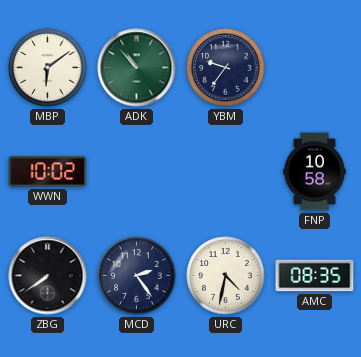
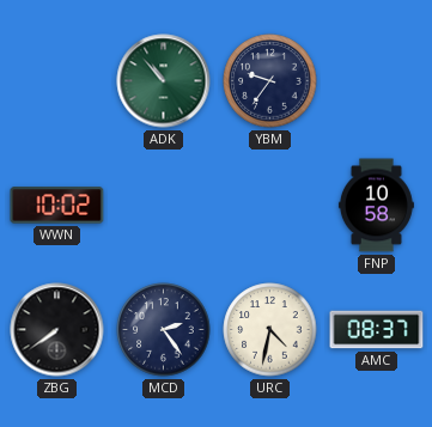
MBP: 6:09 -> none (48, 68)
AMC: 08:35 -> 08:37 (377, 330)
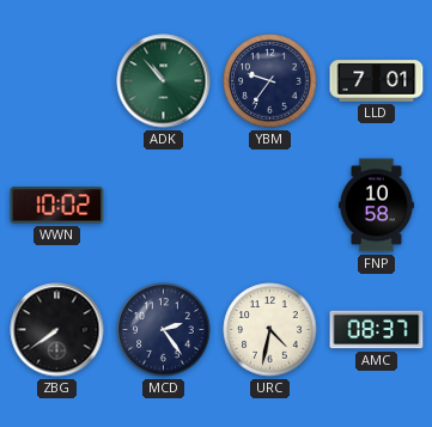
LLD: none -> 7:01 (377, 81)
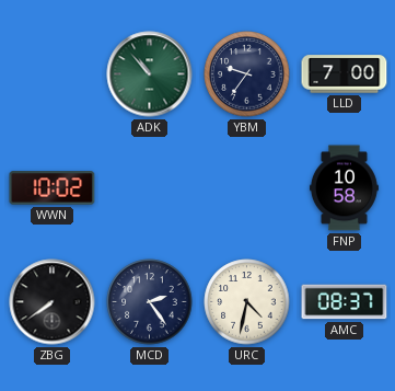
LLD: 7:01 -> 7:00 (345, 74)
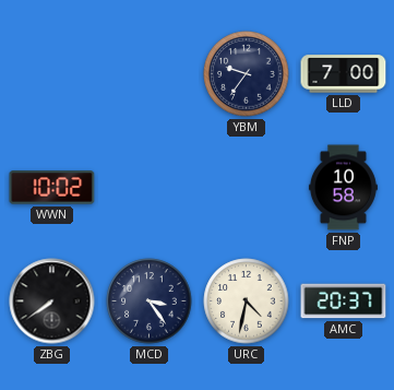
ADK: 10:53 -> none (150, 74)
MCD: 2:24 -> 3:24 (150, 302)
AMC: 08:37 -> 20:37 (344, 302)
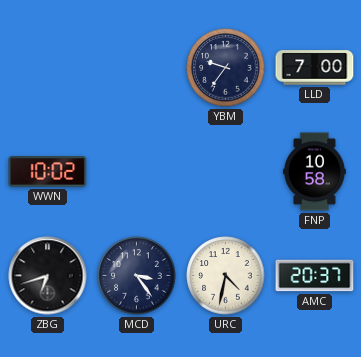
ZBG: 7:39 -> 6:42 (48, 276)
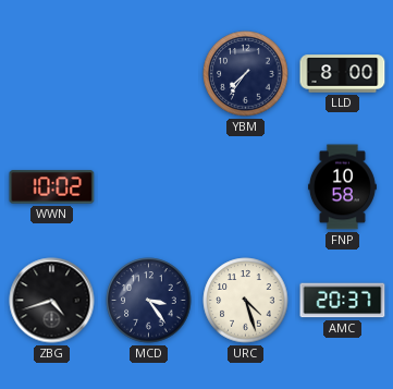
YBM: 9:36 -> 7:36 (246, 74)
LLD: 7:00 -> 8:00 (343, 74)
ZBG: 6:42 -> 4:42 (52, 301)
URC: 4:32 -> 4:27 (246, 301)
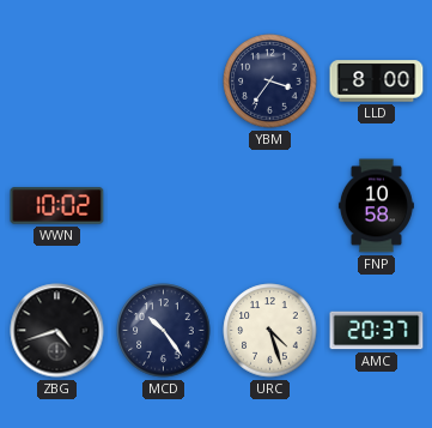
YBM: 7:36 -> 3:36 (270, 82)
MCD: 3:24 -> 10:24 (164, 331)
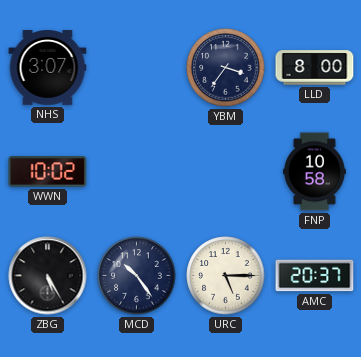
NHS: none -> 3:07 (48, 68)
ZBG: 4:42 -> 5:25 (48, 276)
URC: 4:27 -> 5:15 (226, 276)
